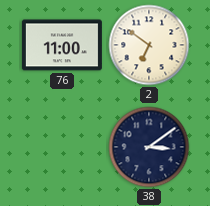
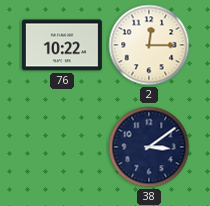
76: 11:00 -> 10:22 (62, 45)
2: 6:51 -> 12:15 (149, 45)
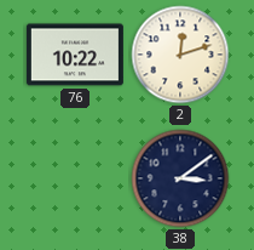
2: 12:15 -> 12:12 (180, 55)
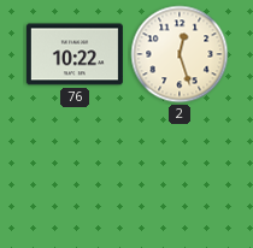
2: 12:12 -> 12:27 (180, 54)
38: 3:09 -> none (180, 178)
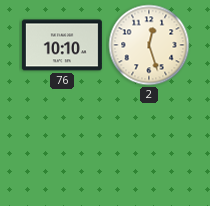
76: 10:22 -> 10:10 (62, 45)
